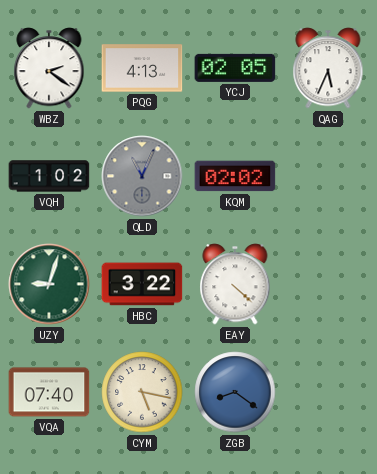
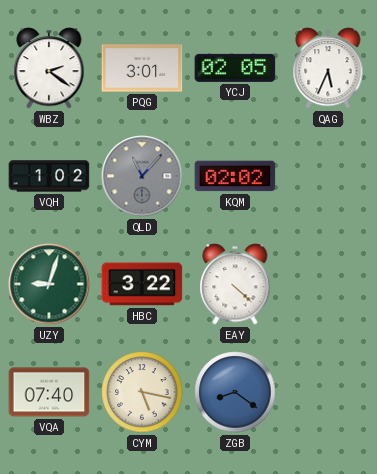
PQG: 4:13 -> 3:01 (142, 68)
QLD: 11:04 -> 11:07 (142, 176)
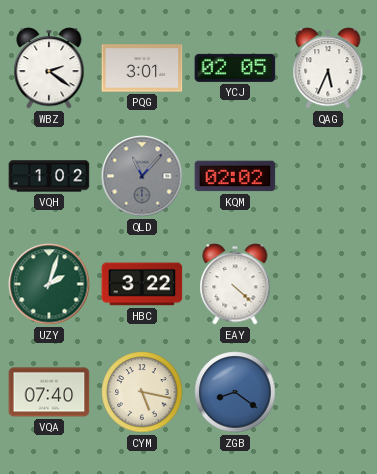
UZY: 9:03 -> 2:03 (49, 284)
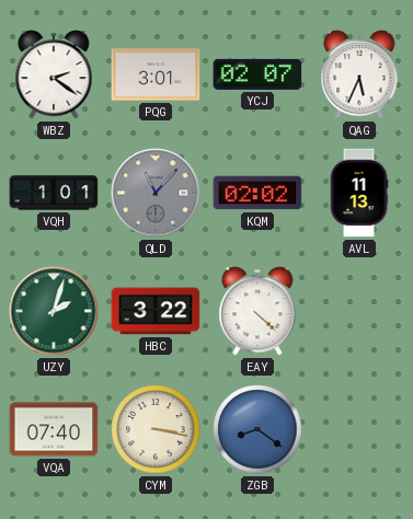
YCJ: 02:05 -> 02:07 (257, 74)
VQH: 1:02 -> 1:01 (54, 193)
AVL: none -> 11:13 (359, 193)
CYM: 5:17 -> 3:17 (156, 429)
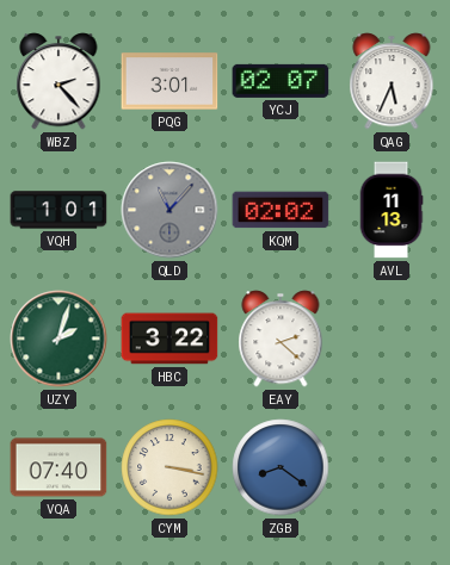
WBZ: 2:21 -> 2:23 (58, 81)
EAY: 4:22 -> 2:22 (281, 339)
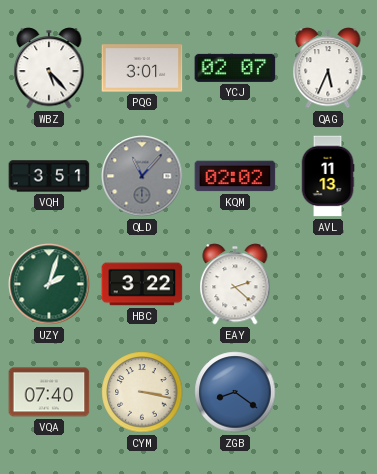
WBZ: 2:23 -> 5:23 (49, 68)
VQH: 1:01 -> 3:51 (49, 176)
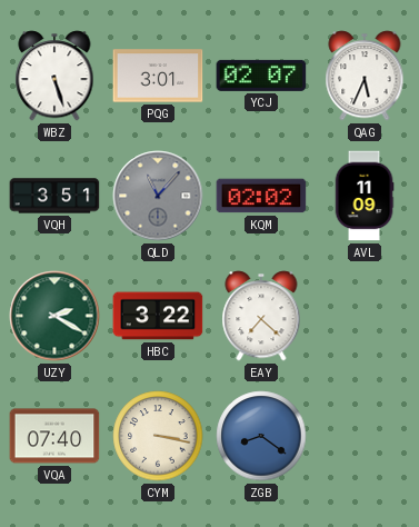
WBZ: 5:23 -> 5:27 (54, 76)
AVL: 11:13 -> 11:09 (365, 196)
UZY: 2:03 -> 2:20 (54, 316)
EAY: 2:22 -> 7:22 (261, 316)
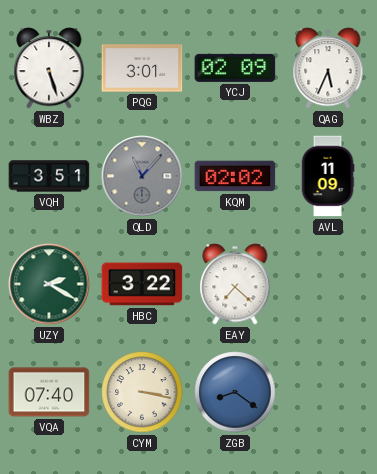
YCJ: 02:07 -> 02:09 (235, 68)
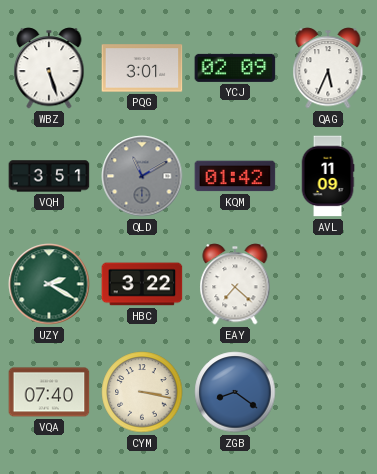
QLD: 11:07 -> 11:10 (142, 176)
KQM: 02:02 -> 01:42 (235, 176)
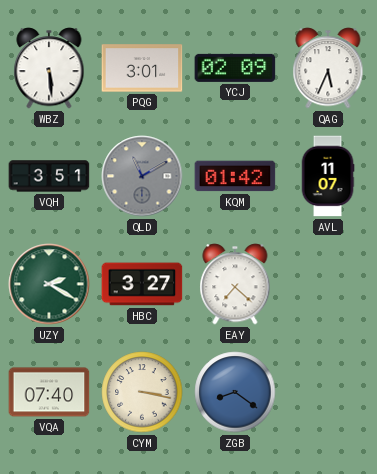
WBZ: 5:27 -> 5:29 (49, 68)
AVL: 11:09 -> 11:07 (328, 176)
HBC: 3:22 -> 3:27 (142, 284)
